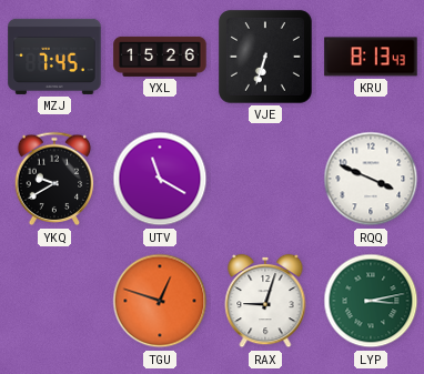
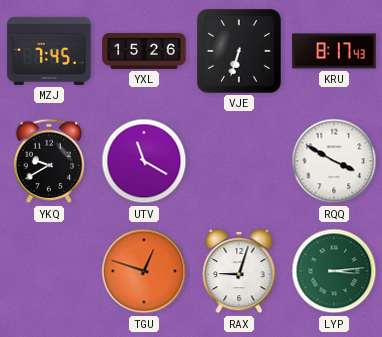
KRU: 8:13 -> 8:17 (334, 51)
RQQ: 3:49 -> 3:50 (334, 161)
LYP: 3:13 -> 3:14 (334, 271)
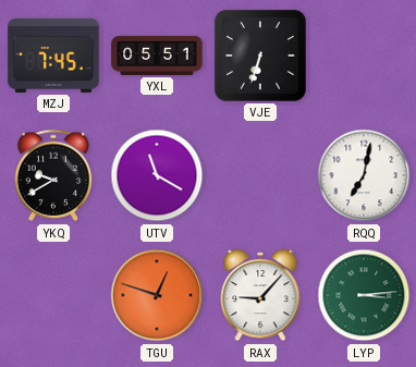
YXL: 15:26 -> 05:51 (157, 56)
KRU: 8:17 -> none (334, 51)
RQQ: 3:50 -> 7:02 (364, 175)
RAX: 9:03 -> 9:07 (260, 295)
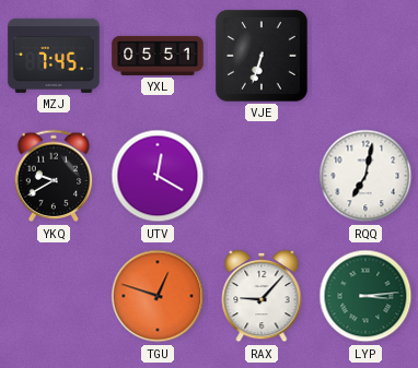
UTV: 11:20 -> 12:20 (158, 176)
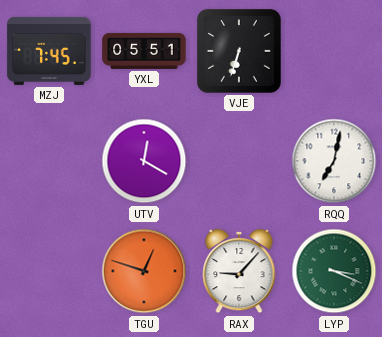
YKQ: 9:40 -> none (54, 176)
LYP: 3:14 -> 3:19 (334, 271)
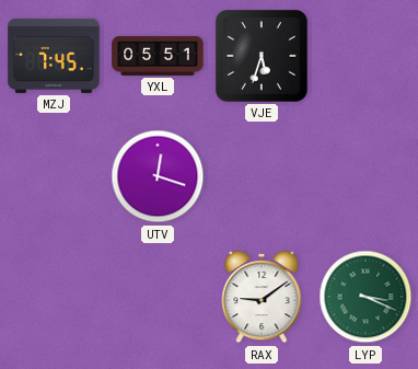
VJE: 6:33 -> 5:33 (263, 57)
UTV: 12:20 -> 12:18 (158, 176)
RQQ: 7:02 -> none (334, 161)
TGU: 12:48 -> none (144, 271)
RAX: 9:07 -> 9:09 (262, 297)
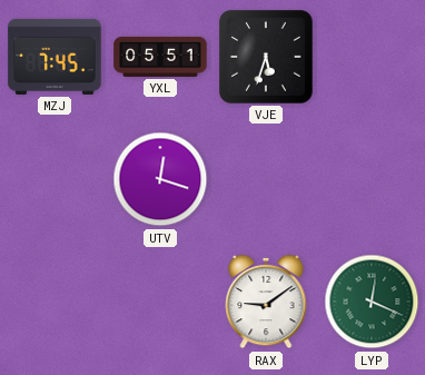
LYP: 3:19 -> 12:19 (372, 302)
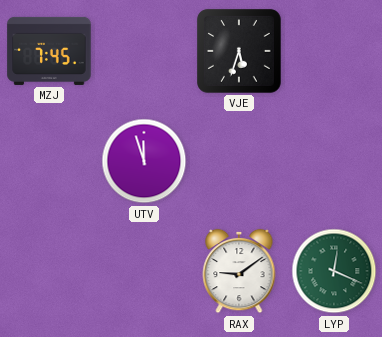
YXL: 05:51 -> none (160, 57)
UTV: 12:18 -> 11:57 (144, 161)
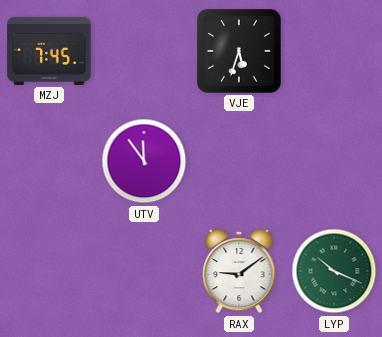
UTV: 11:57 -> 11:54 (144, 161)
LYP: 12:19 -> 10:19 (334, 271)
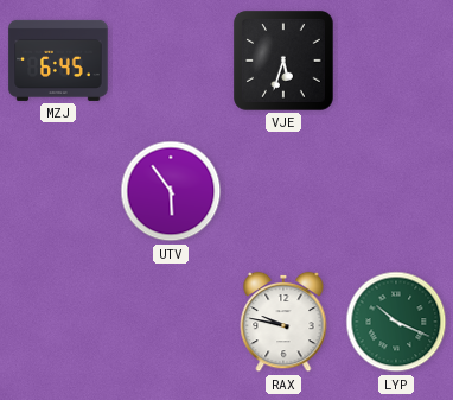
MZJ: 7:45 -> 6:45 (58, 61)
UTV: 11:54 -> 5:54 (171, 191)
RAX: 9:09 -> 9:47 (283, 322)
